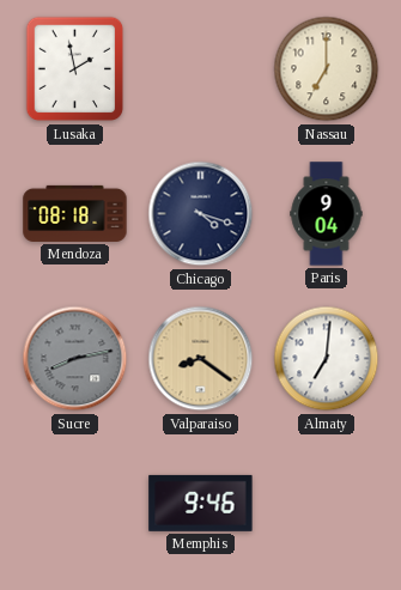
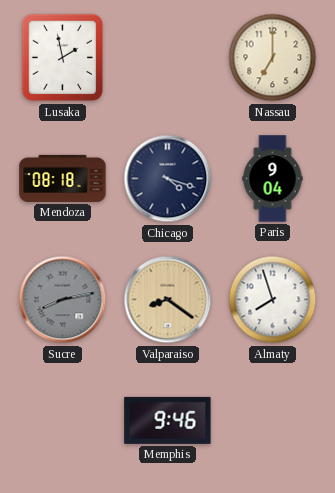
Almaty: 7:01 -> 7:57 (273, 300)
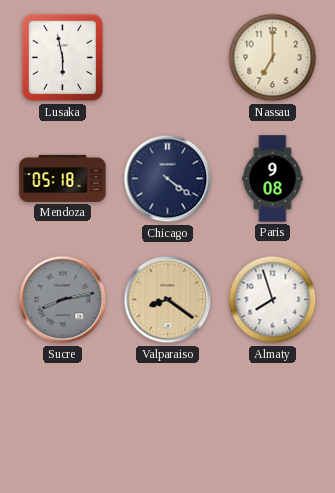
Lusaka: 1:58 -> 5:58 (63, 58)
Mendoza: 08:18 -> 05:18 (63, 178)
Chicago: 4:18 -> 4:21 (168, 179)
Paris: 9:04 -> 9:08 (273, 179)
Memphis: 9:46 -> none (168, 420)
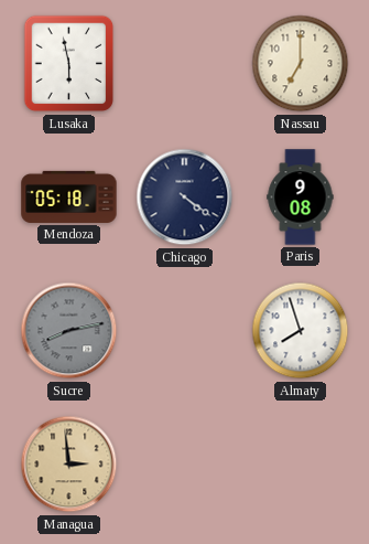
Valparaiso: 8:21 -> none (168, 300)
Managua: none -> 2:59 (69, 465)
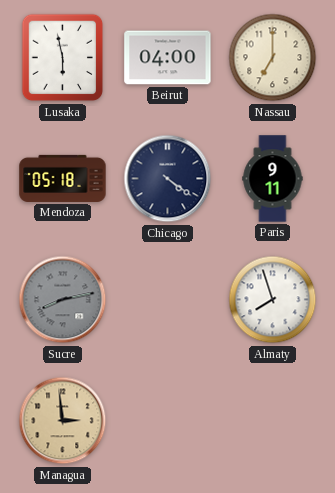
Beirut: none -> 04:00 (168, 58)
Paris: 9:08 -> 9:11 (273, 179)
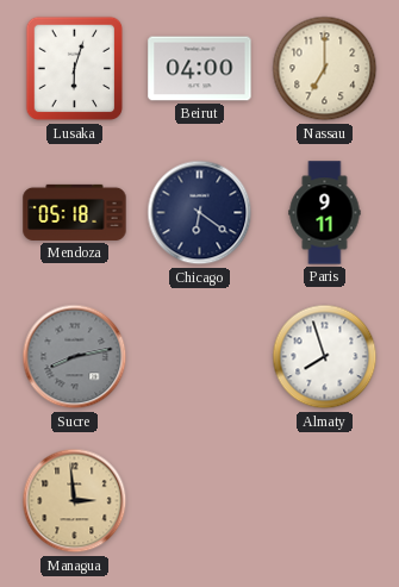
Lusaka: 5:58 -> 6:03 (75, 69)
Chicago: 4:21 -> 6:21 (200, 213)
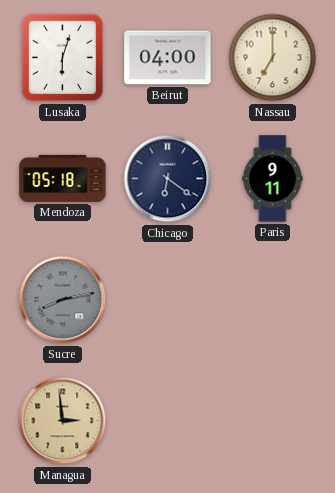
Almaty: 7:57 -> none (325, 357)
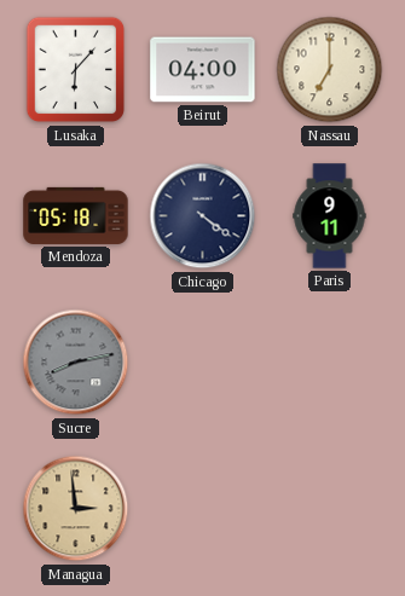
Lusaka: 6:03 -> 6:07 (76, 70)
Chicago: 6:21 -> 4:21 (203, 216)
